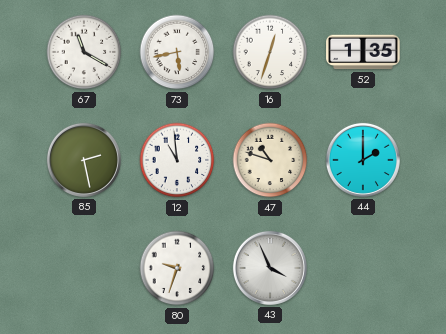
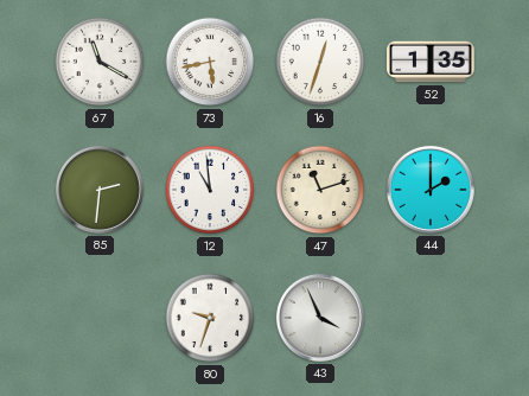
85: 2:28 -> 2:31 (100, 190)
47: 10:48 -> 11:12 (320, 190)
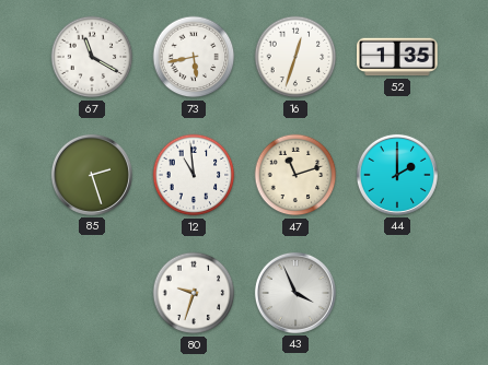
85: 2:31 -> 2:27 (92, 175)
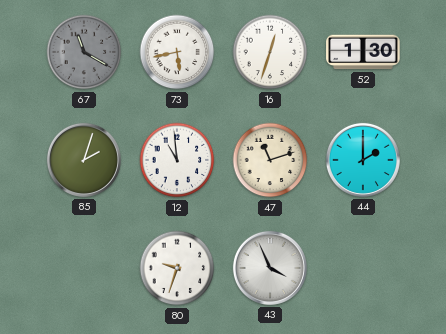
67 dial: white -> grey (84, 52)
52: 1:35 -> 1:30 (363, 52)
85: 2:27 -> 2:03 (84, 160)
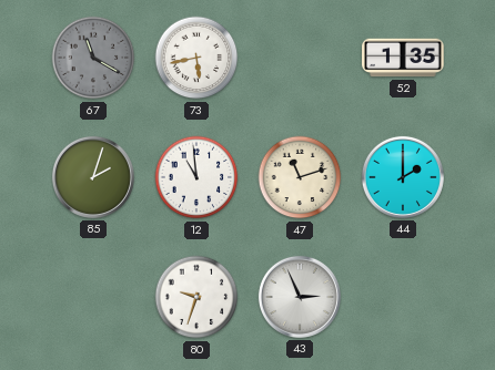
16: 12:33 -> none (270, 52)
52: 1:30 -> 1:35 (403, 58)
43: 3:56 -> 2:56 (300, 297)
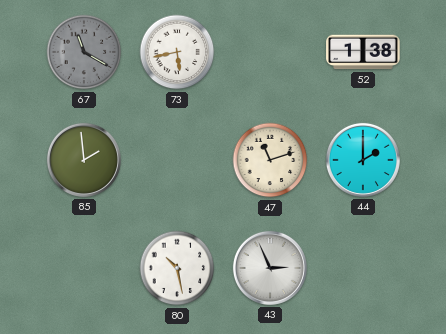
52: 1:35 -> 1:38 (363, 52)
85: 2:03 -> 1:59 (84, 160)
12: 10:59 -> none (196, 177)
80: 9:33 -> 10:28 (177, 268)
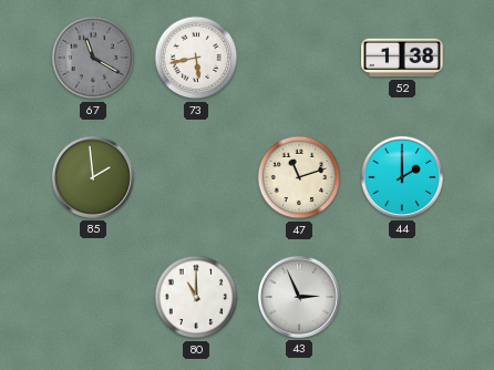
80: 10:28 -> 11:00 (196, 297)
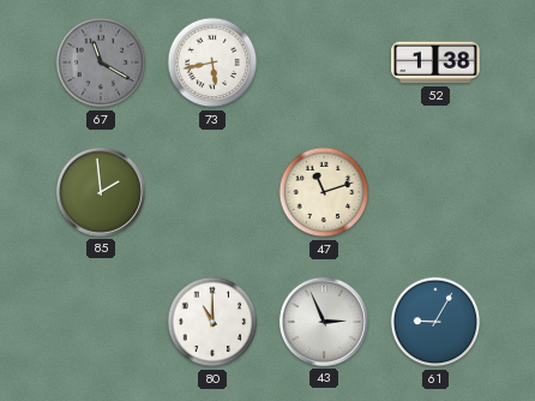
44: 2:00 -> none (402, 177)
61: none -> 9:05 (435, 322)
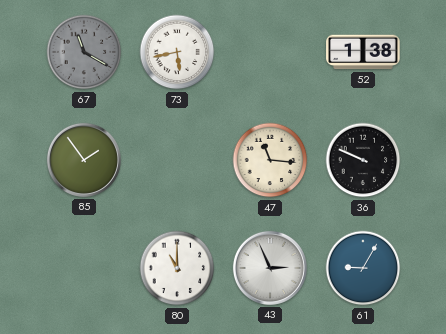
85: 1:59 -> 1:54 (84, 160)
47: 11:12 -> 11:16 (270, 160)
36: none -> 9:49 (363, 160)
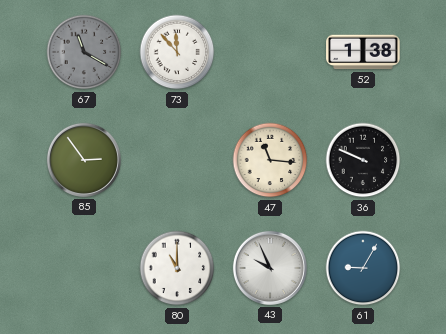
73: 5:43 -> 11:53 (177, 52)
85: 1:54 -> 2:54 (84, 160)
43: 2:56 -> 9:56 (270, 268)
